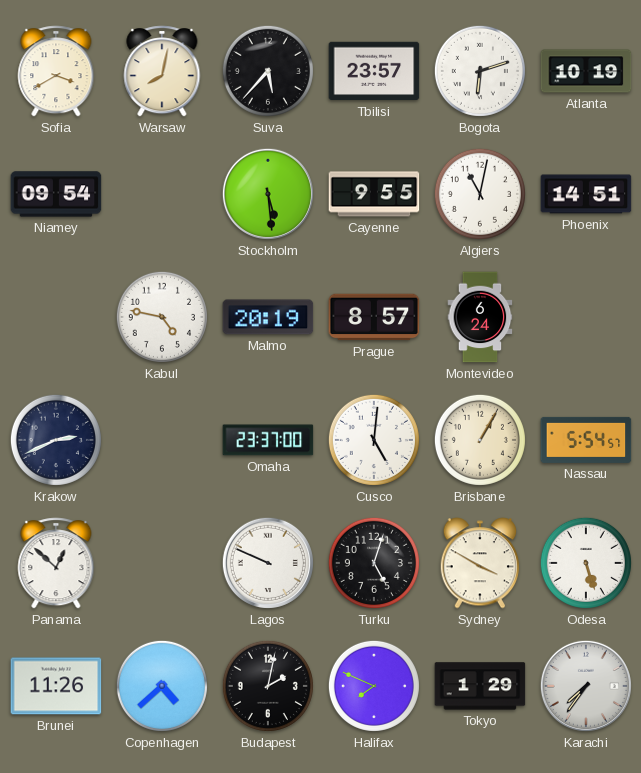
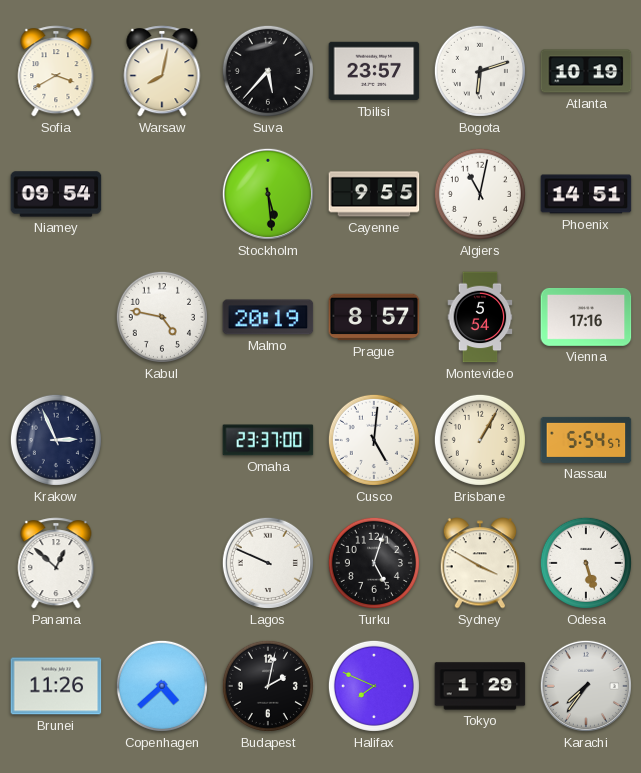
Montevideo: 6:24 -> 5:54 (480, 317)
Vienna: none -> 17:16 (586, 317)
Krakow: 2:41 -> 2:56 (56, 440)
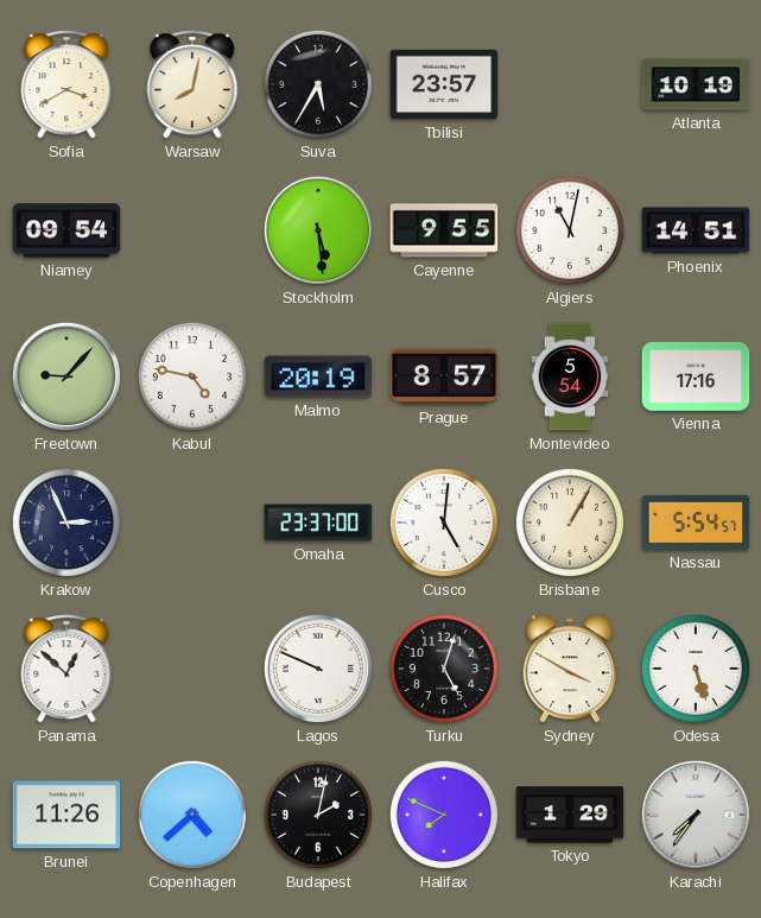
Suva: 5:37 -> 5:35 (318, 84)
Bogota: 6:12 -> none (480, 71)
Freetown: none -> 9:07 (66, 376)
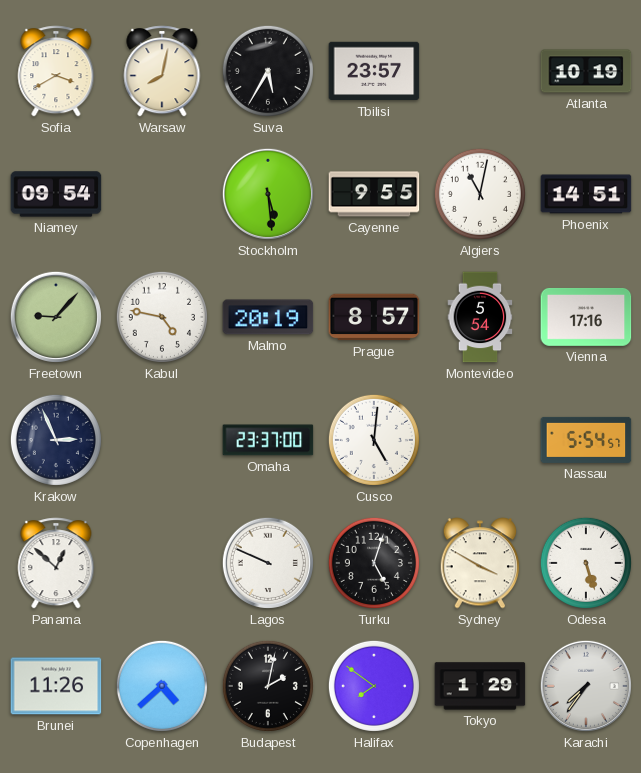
Brisbane: 1:05 -> none (570, 523)
Halifax: 7:49 -> 7:51 (374, 686)
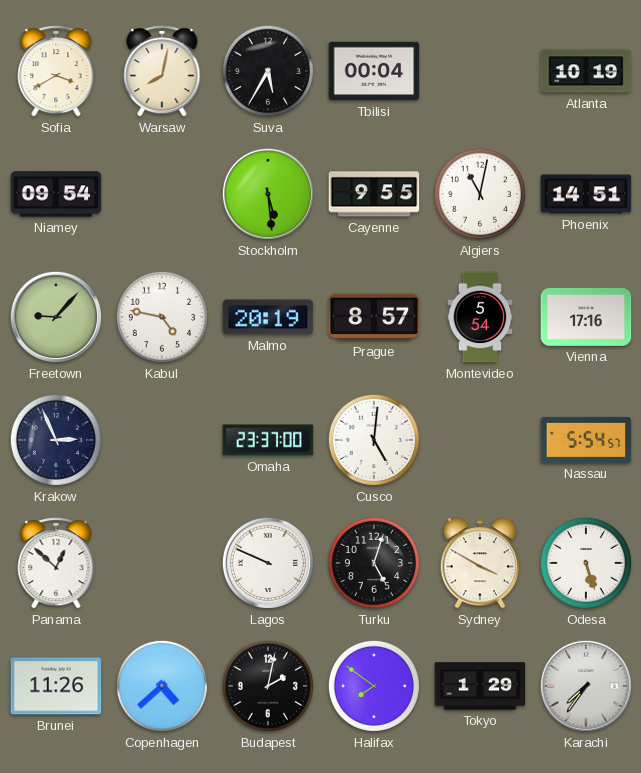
Tbilisi: 23:57 -> 00:04 (374, 71)
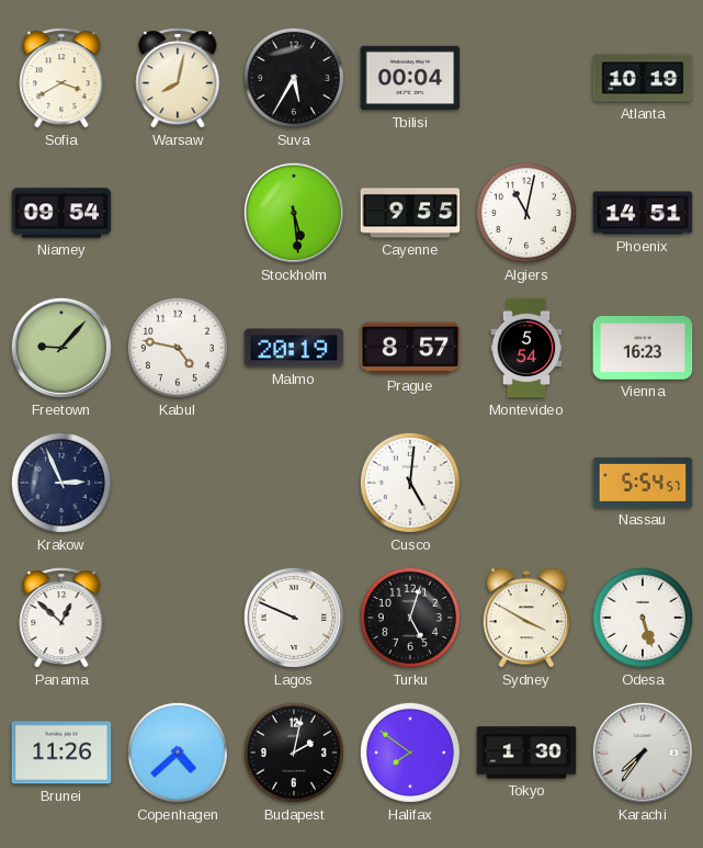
Vienna: 17:16 -> 16:23 (643, 348)
Omaha: 23:37 -> none (268, 440)
Tokyo: 1:29 -> 1:30 (526, 753)
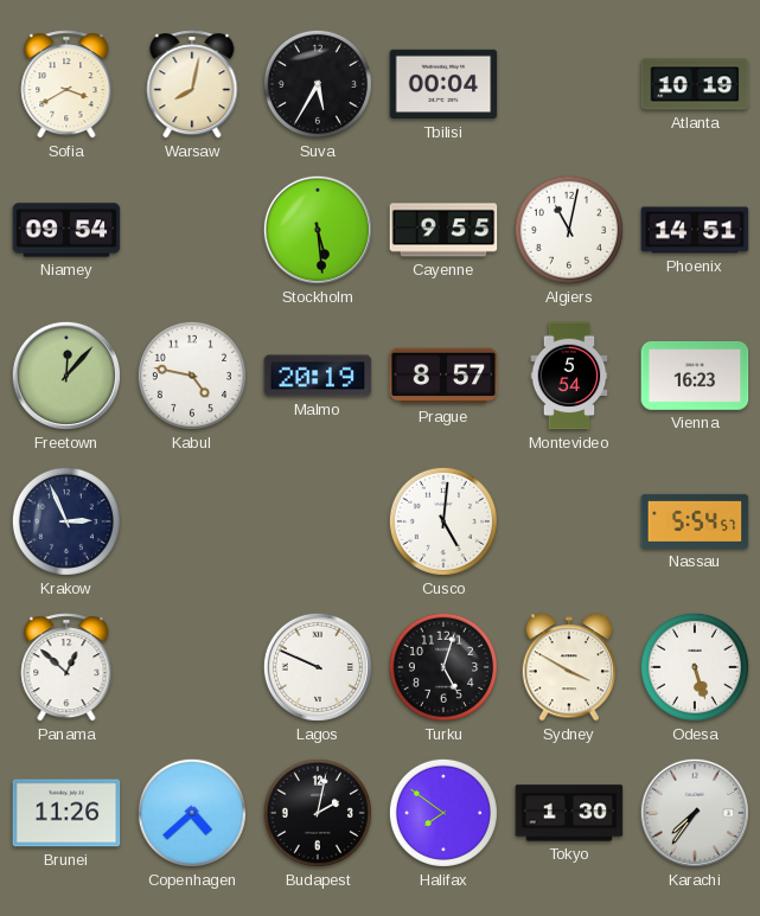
Freetown: 9:07 -> 12:07 (66, 376)
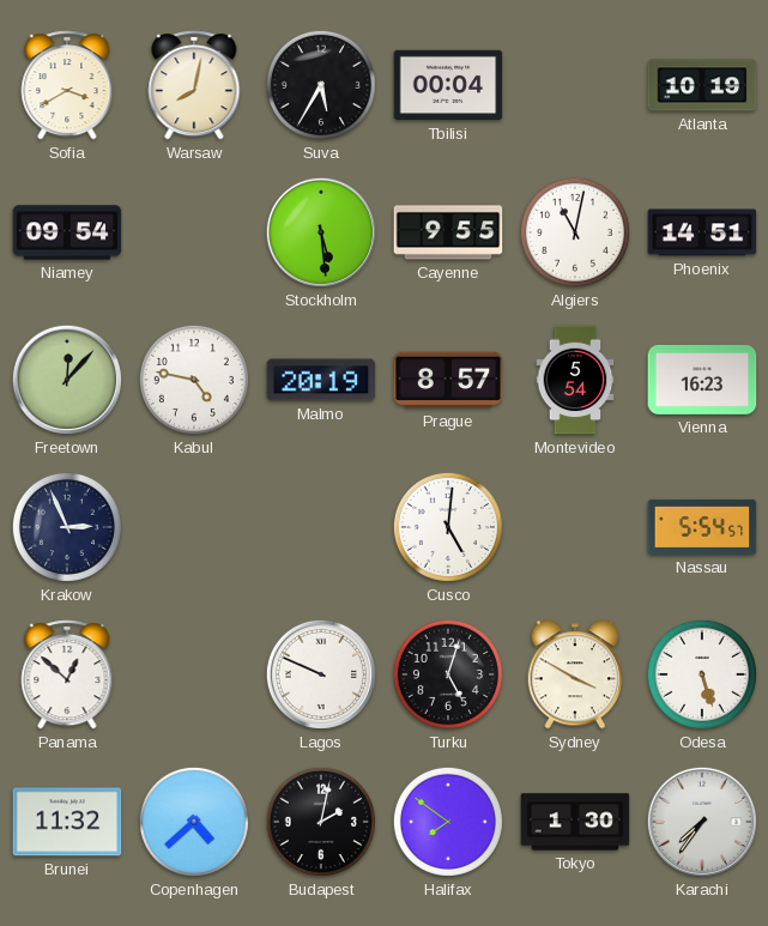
Brunei: 11:26 -> 11:32 (67, 822)
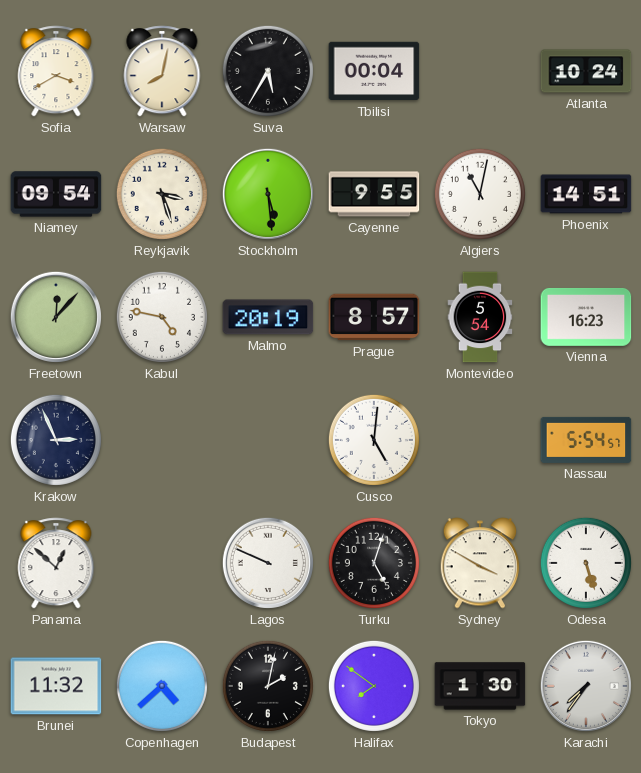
Atlanta: 10:19 -> 10:24 (586, 71)
Reykjavik: none -> 3:27 (162, 194)
